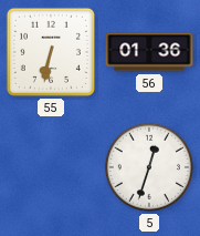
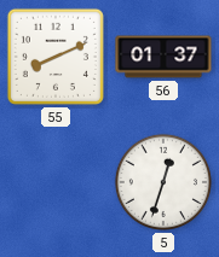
55: 6:32 -> 8:11 (56, 57)
56: 01:36 -> 01:37 (163, 57)
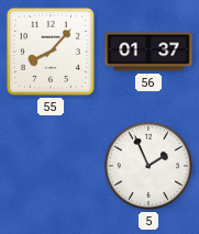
55: 8:11 -> 8:07 (51, 52)
5: 12:33 -> 1:56 (148, 166)
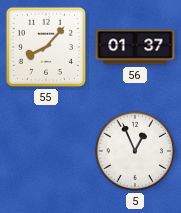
5: 1:56 -> 12:56 (135, 151)
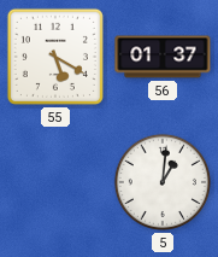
55: 8:07 -> 5:20 (55, 57)
5: 12:56 -> 1:01 (163, 182)
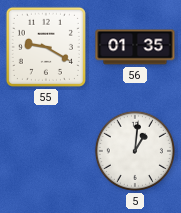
55: 5:20 -> 9:20 (46, 47)
56: 01:37 -> 01:35 (135, 47)
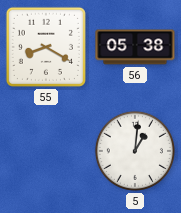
55: 9:20 -> 8:20 (46, 47)
56: 01:35 -> 05:38 (135, 47)
